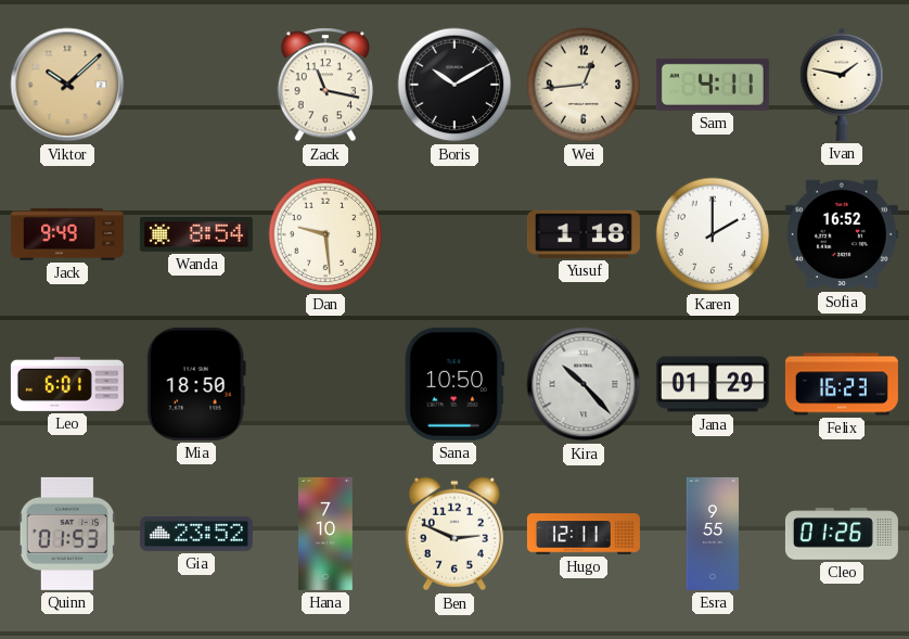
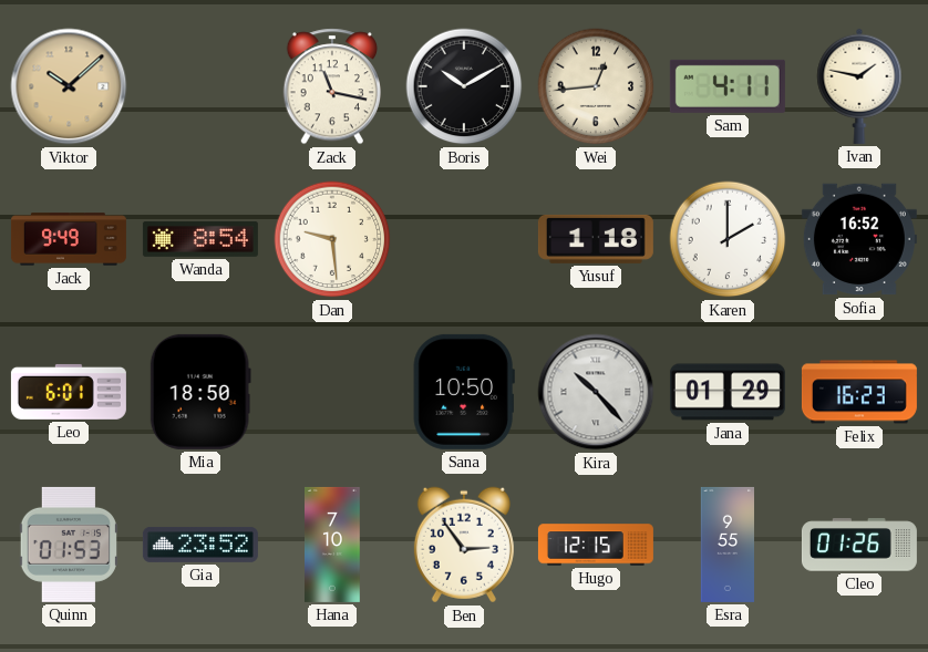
Ben: 2:49 -> 2:54 (464, 545)
Hugo: 12:11 -> 12:15 (596, 545)
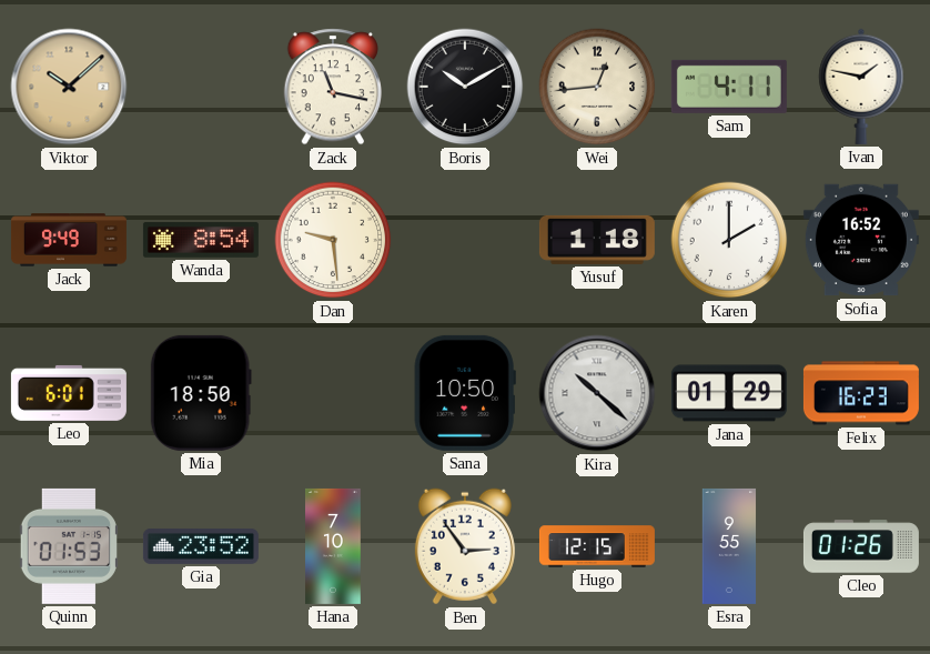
Kira: 10:23 -> 10:22 (597, 393)
